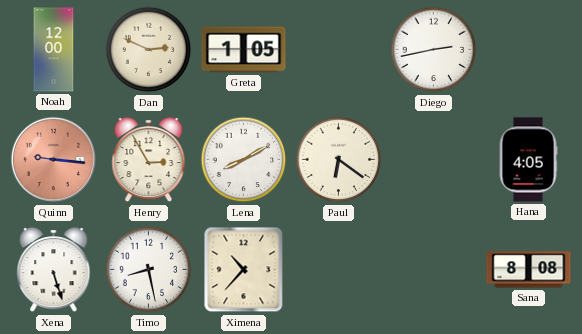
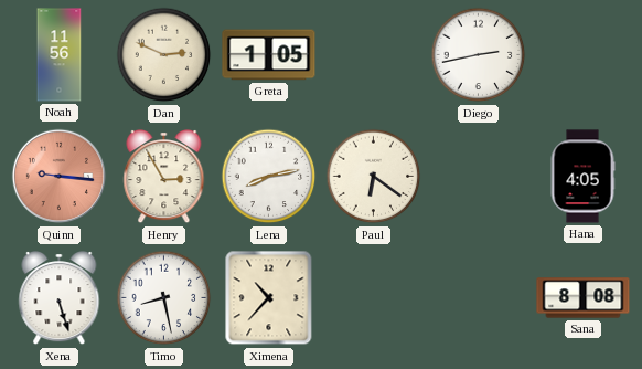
Noah: 12:00 -> 11:56 (60, 55)
Lena: 8:10 -> 8:13 (269, 177)
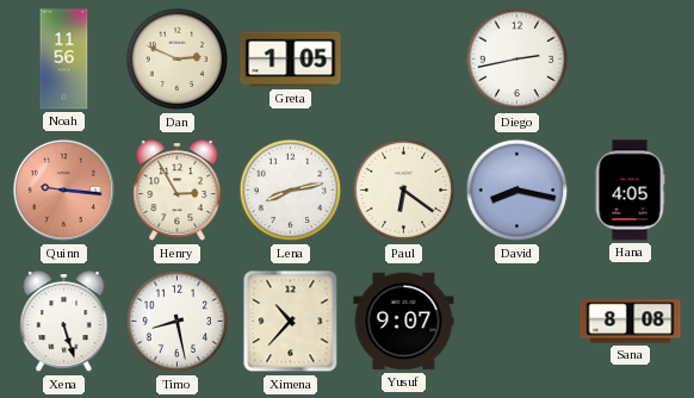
David: none -> 8:17 (518, 191)
Yusuf: none -> 9:07 (404, 322)
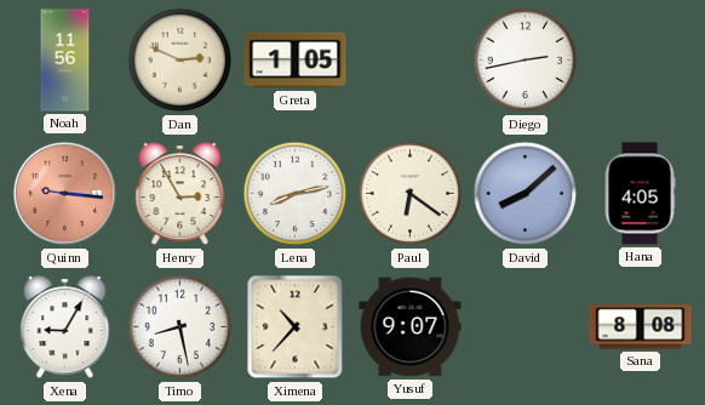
David: 8:17 -> 8:08 (526, 194)
Xena: 5:27 -> 9:05 (65, 329)
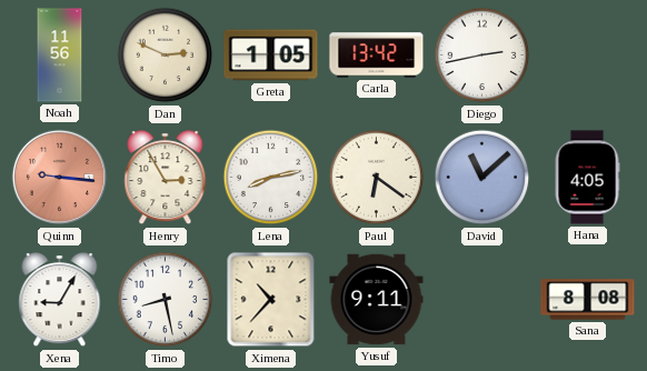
Carla: none -> 13:42 (377, 56)
David: 8:08 -> 11:08 (482, 178)
Yusuf: 9:07 -> 9:11 (377, 300)
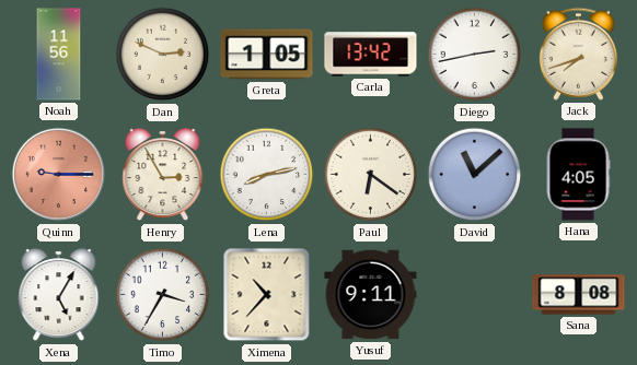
Jack: none -> 7:42 (578, 54)
Quinn: 9:16 -> 9:15 (59, 175)
Xena: 9:05 -> 5:05 (59, 296)
Timo: 8:28 -> 3:35 (163, 295)
